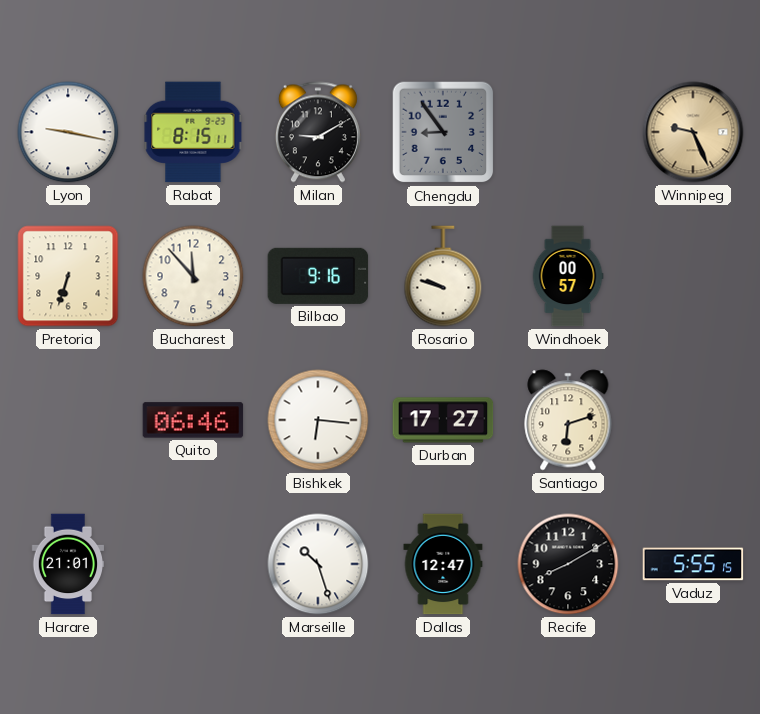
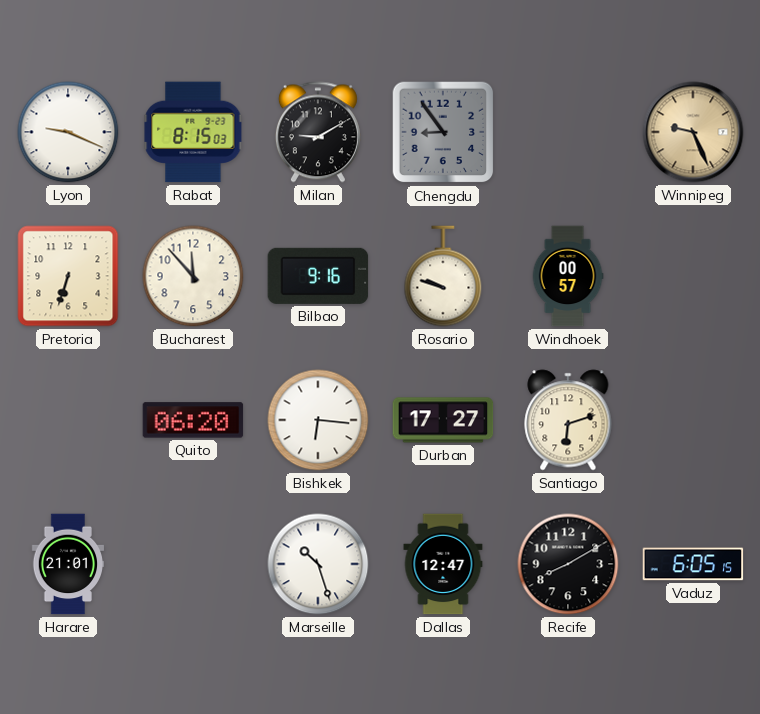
Lyon: 9:17 -> 9:19 (68, 132)
Rabat: 8:15:11 -> 8:15:03 (193, 132)
Quito: 06:46 -> 06:20 (193, 420)
Vaduz: 5:55 -> 6:05 (693, 564)
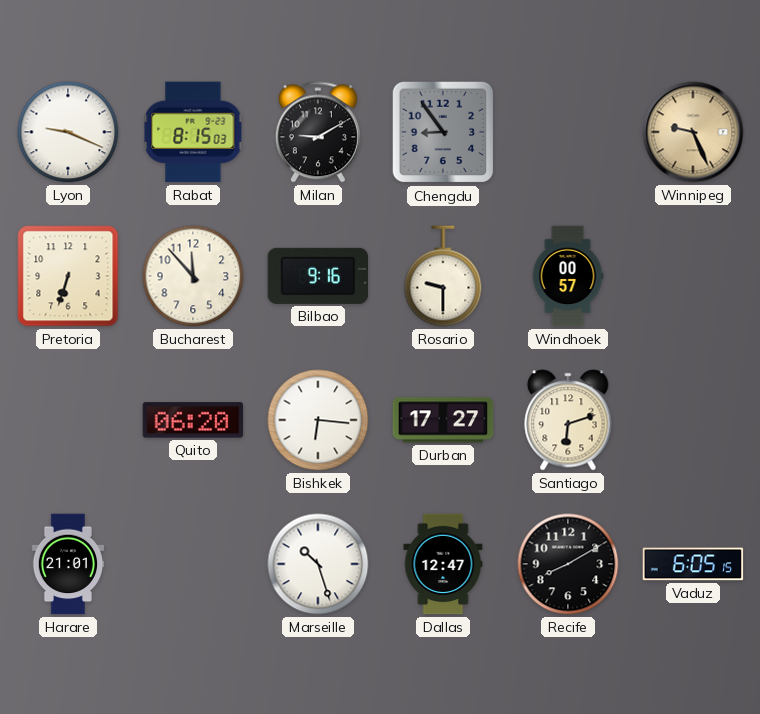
Rosario: 9:48 -> 9:30 (443, 276)
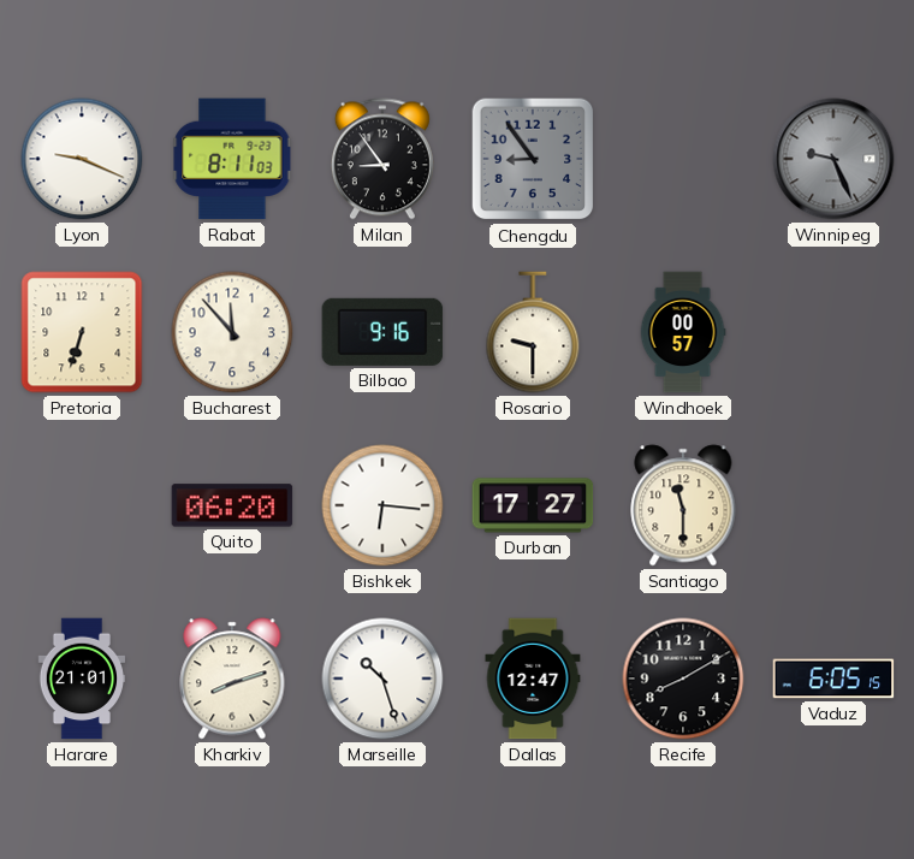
Rabat: 8:15 -> 8:11 (232, 159)
Milan: 9:10 -> 8:54 (382, 159)
Winnipeg dial: champagne -> grey (833, 159)
Santiago: 6:12 -> 11:30 (683, 505)
Kharkiv: none -> 8:12 (232, 679)
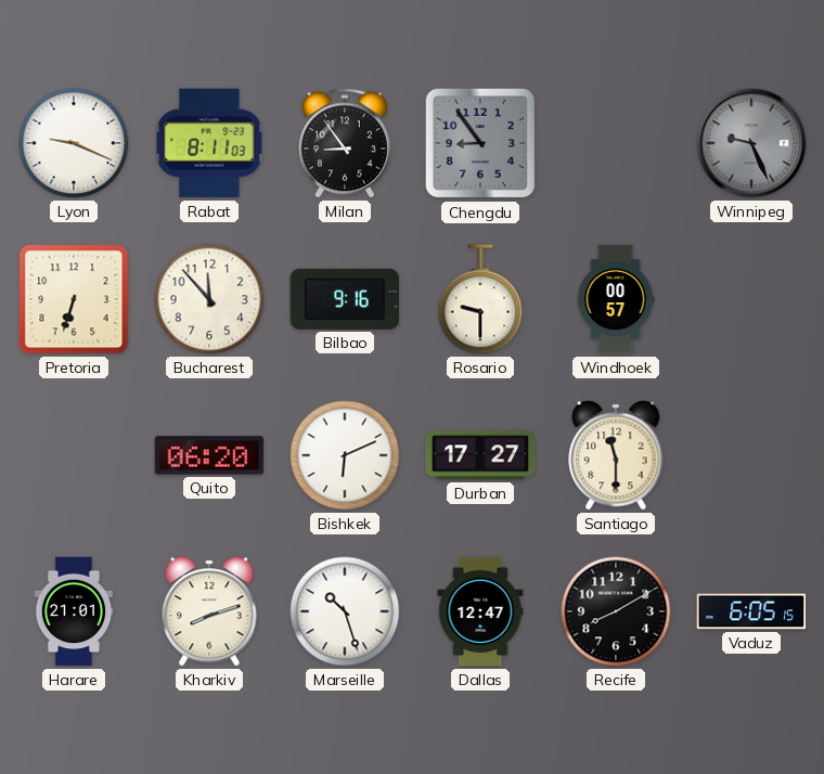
Bishkek: 6:16 -> 6:11 (345, 455)
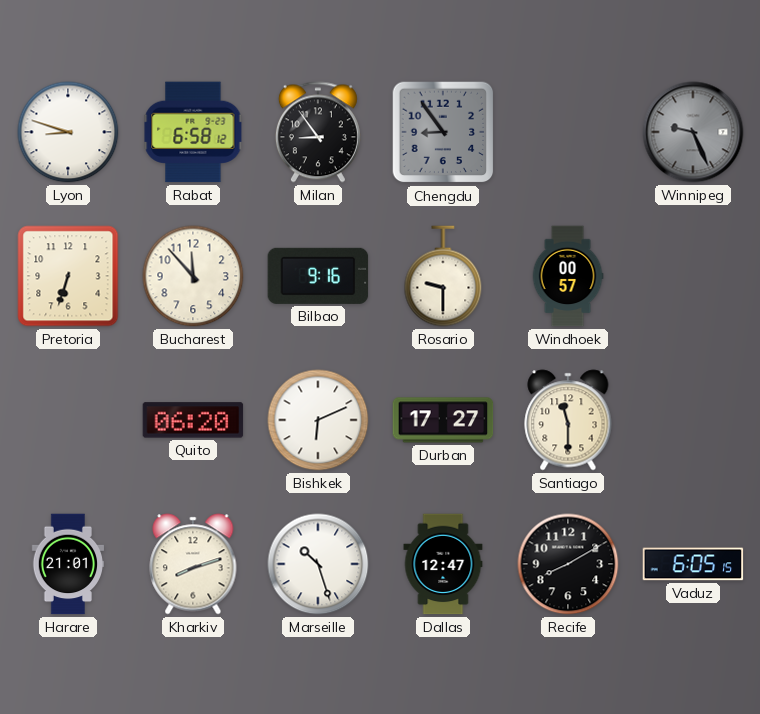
Lyon: 9:19 -> 8:48 (68, 132)
Rabat: 8:11 -> 6:58 (193, 132)
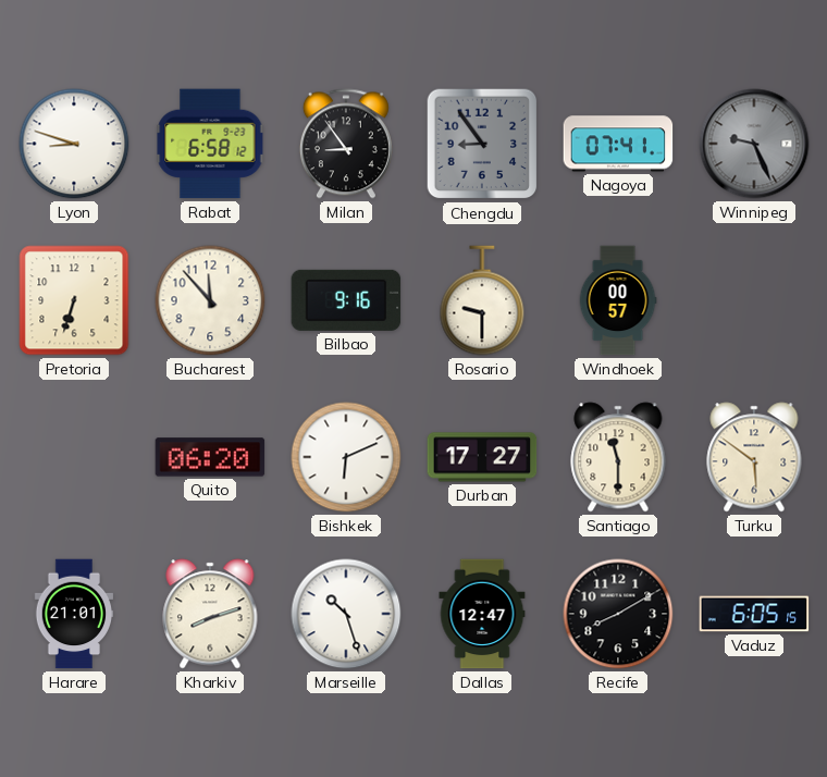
Nagoya: none -> 07:41 (618, 144)
Turku: none -> 5:51 (754, 457)
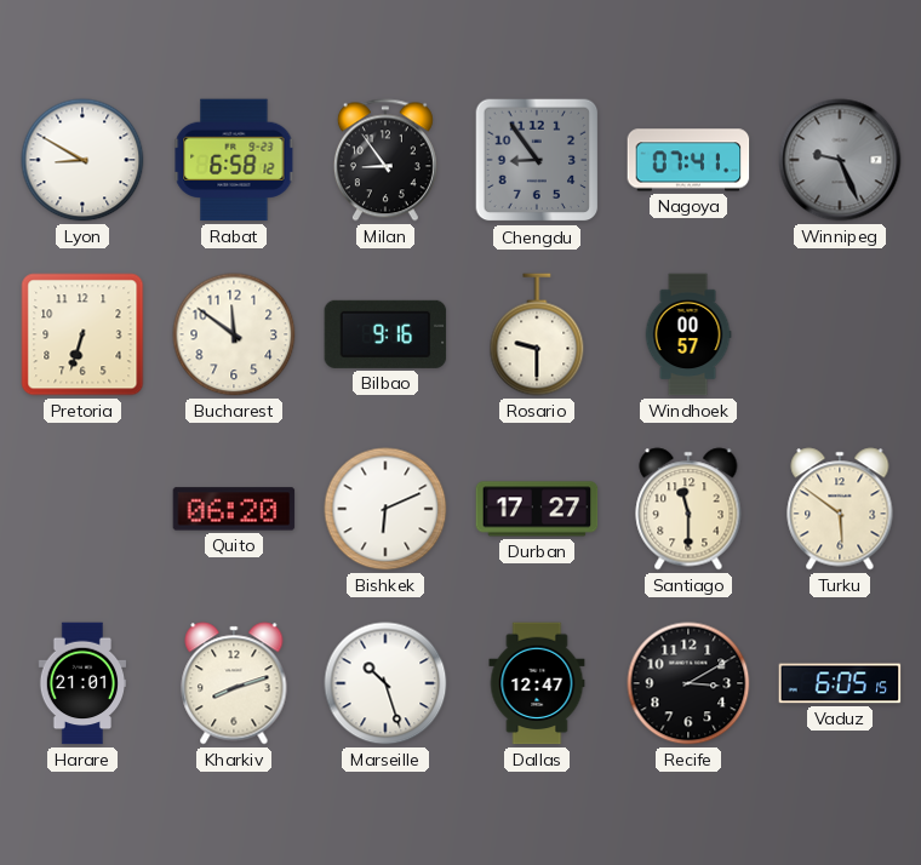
Lyon: 8:48 -> 8:50 (82, 160)
Bucharest: 11:53 -> 11:51 (234, 334)
Recife: 8:10 -> 3:10 (688, 683)
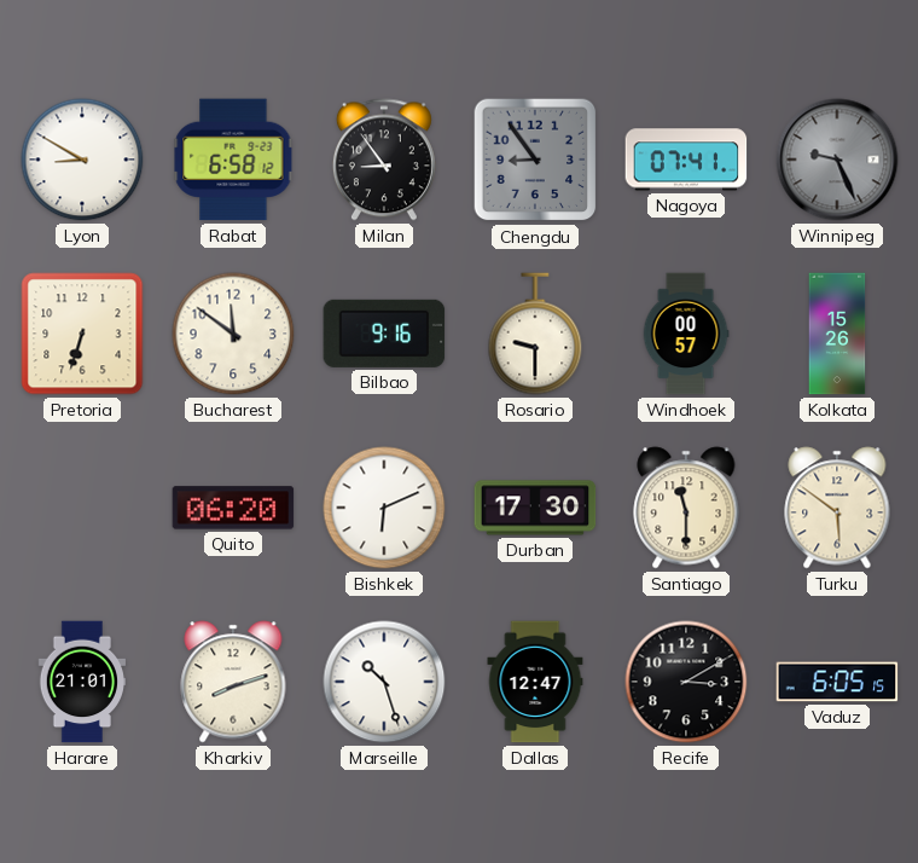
Kolkata: none -> 15:26 (837, 334)
Durban: 17:27 -> 17:30 (535, 508)
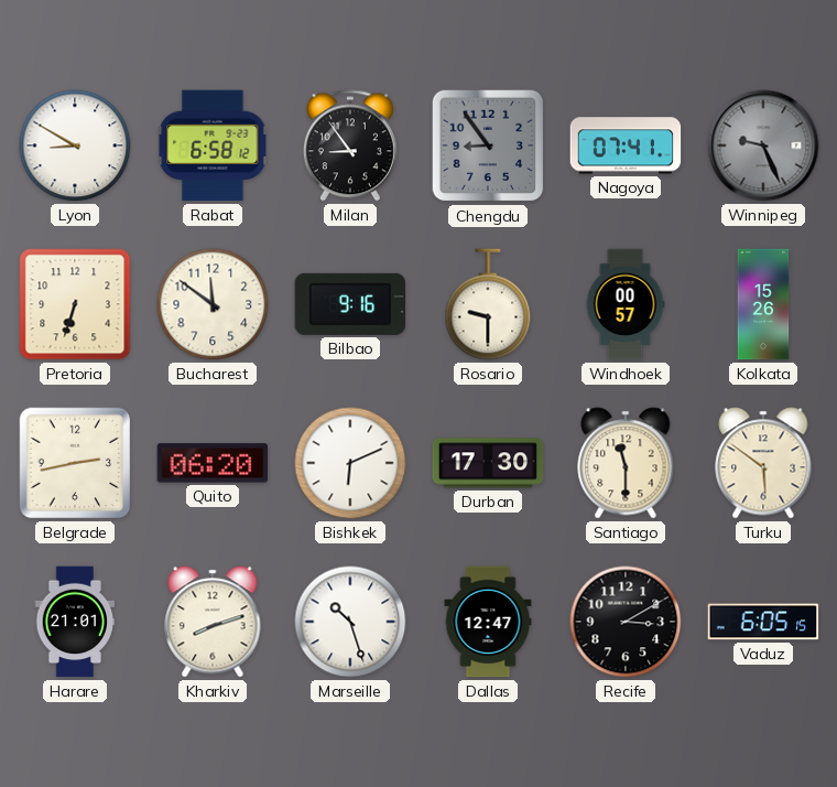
Belgrade: none -> 2:43 (75, 463)
